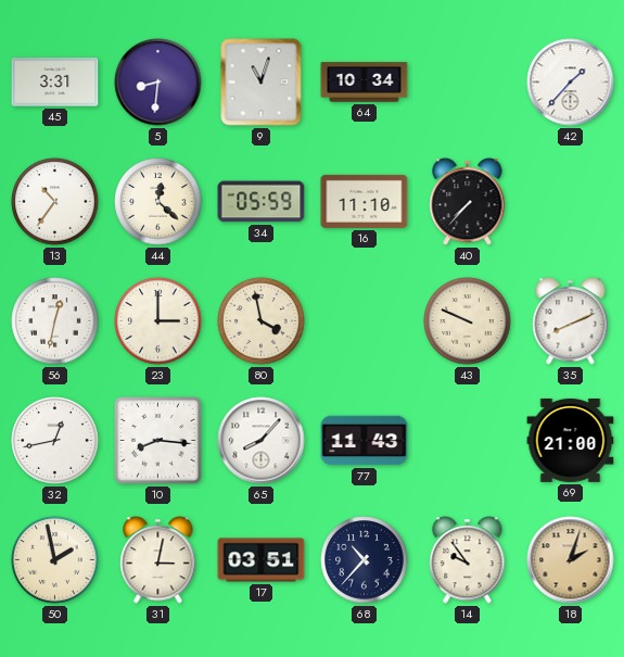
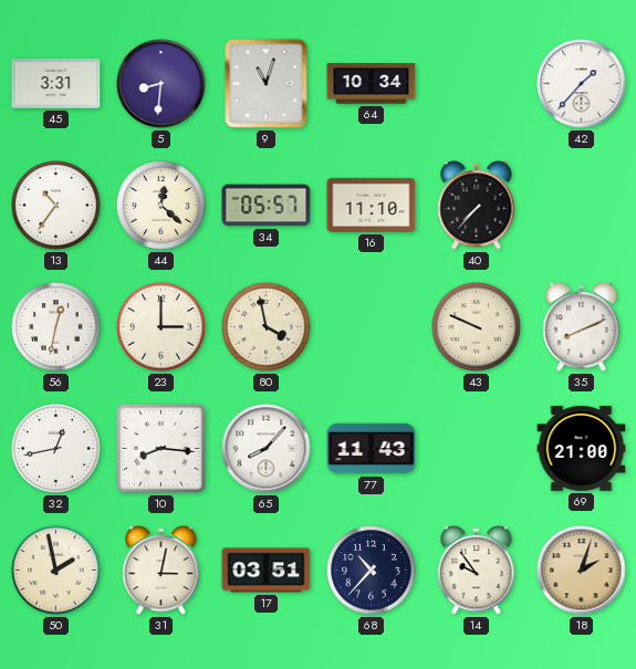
34: 05:59 -> 05:57 (267, 206)
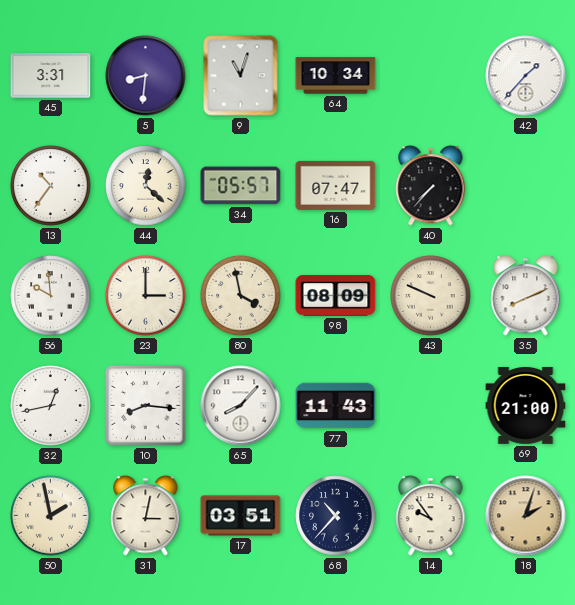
16: 11:10 -> 07:47 (336, 185)
56: 12:32 -> 9:59 (51, 296)
98: none -> 08:09 (336, 296)
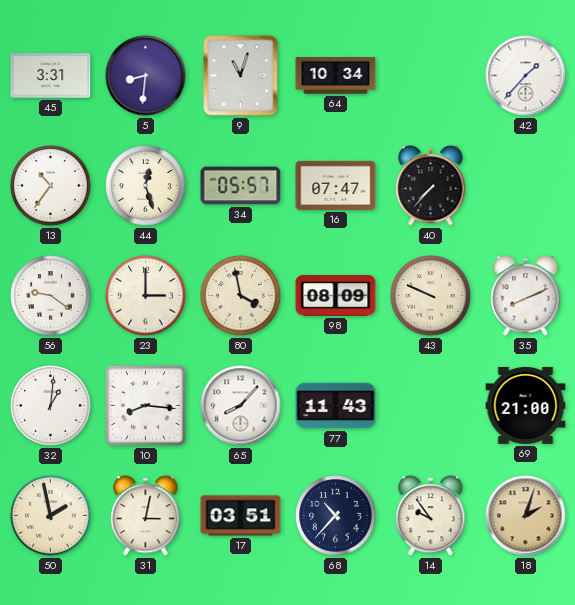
44: 12:22 -> 12:27 (146, 186)
56: 9:59 -> 9:21 (51, 296)
32: 12:43 -> 1:01 (51, 406)
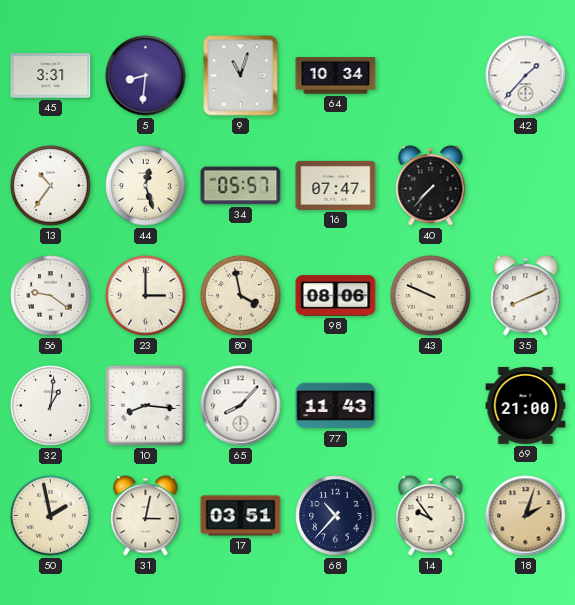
98: 08:09 -> 08:06 (336, 296)
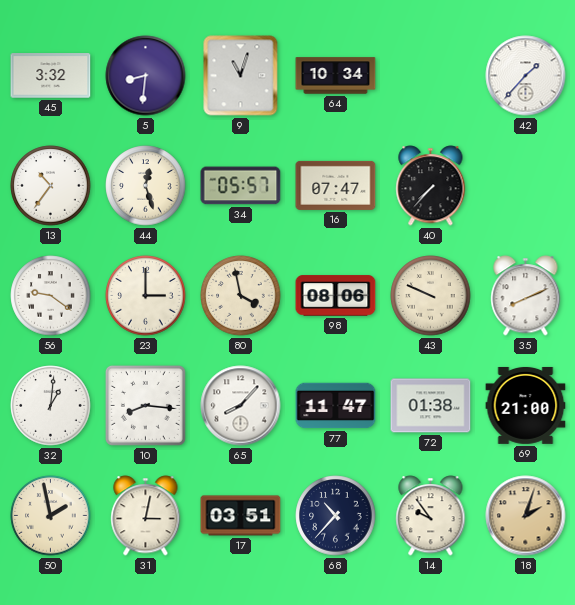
45: 3:31 -> 3:32 (51, 76)
77: 11:43 -> 11:47 (336, 406)
72: none -> 01:38 (431, 406)
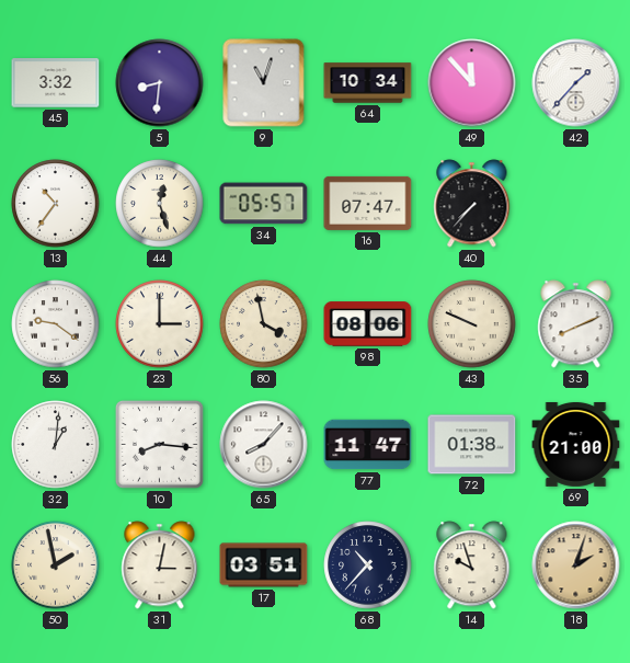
49: none -> 11:53 (472, 83)
14: 9:54 -> 9:57 (472, 565)
